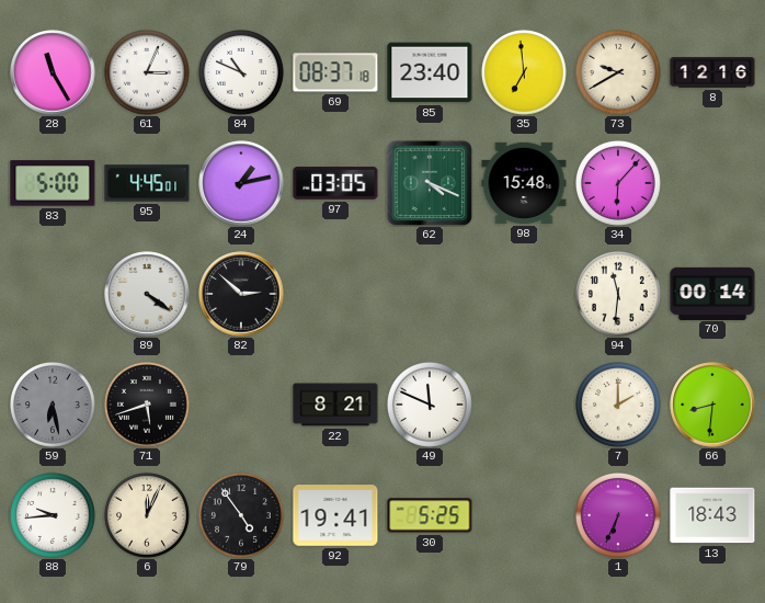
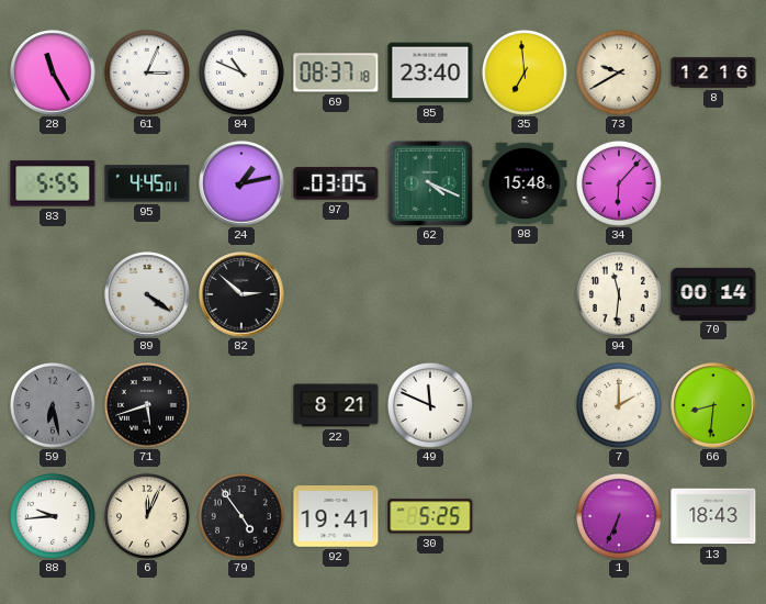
83: 5:00 -> 5:55 (53, 183)
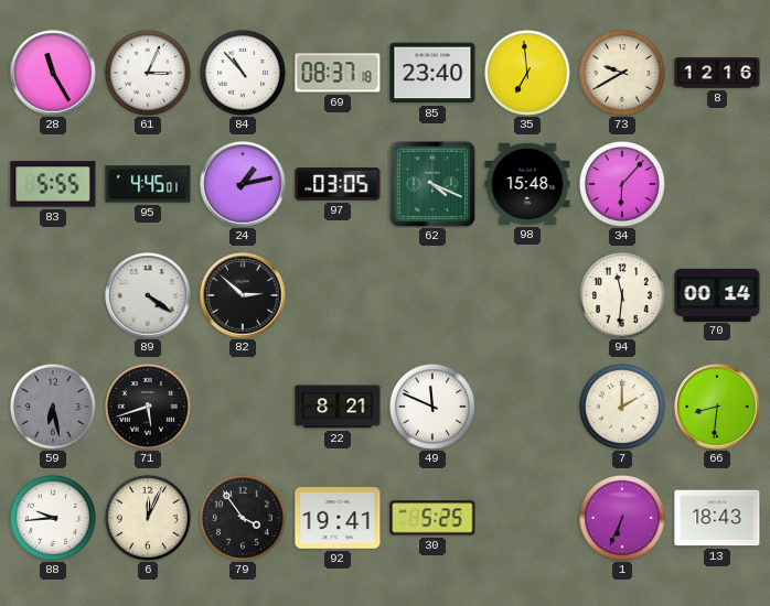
84: 10:49 -> 10:53 (243, 73)
79: 4:54 -> 3:54 (243, 518)
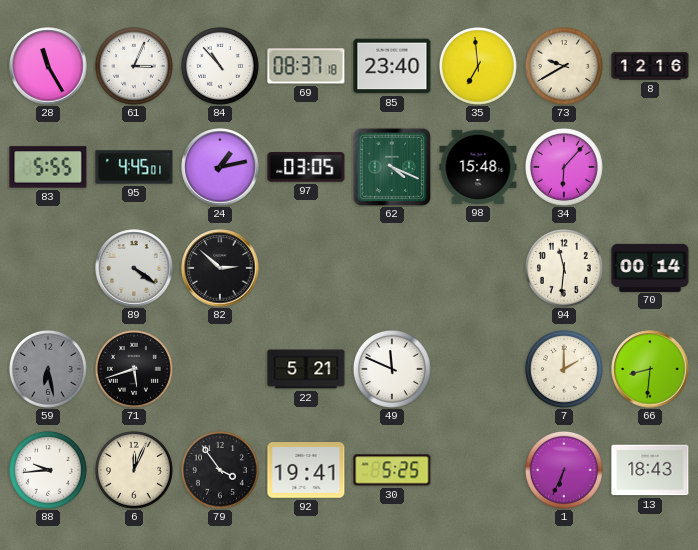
22: 8:21 -> 5:21 (306, 369)
